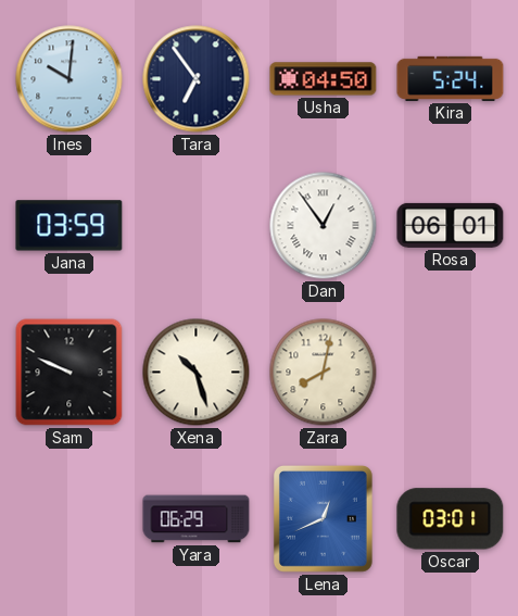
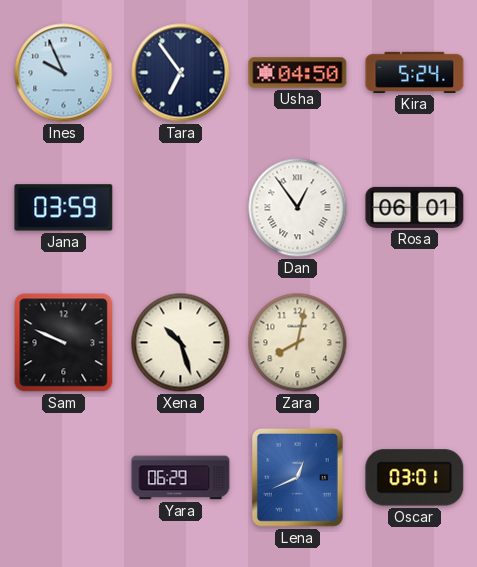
Ines: 10:01 -> 9:56 (64, 73)
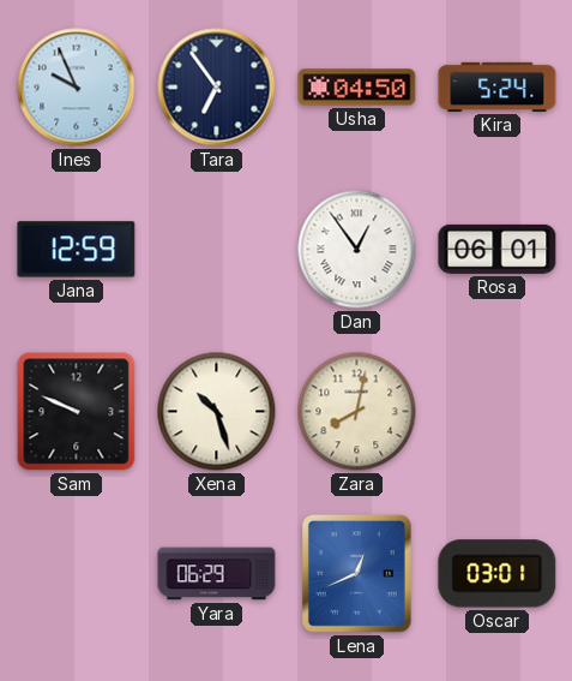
Jana: 03:59 -> 12:59 (77, 250)
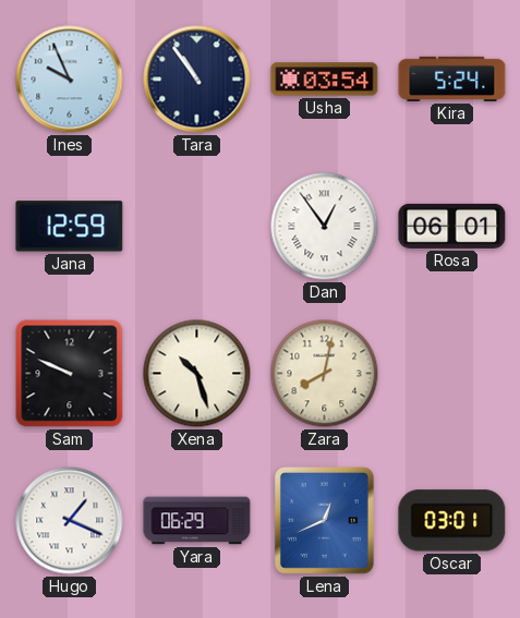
Tara: 6:54 -> 10:54 (197, 80)
Usha: 04:50 -> 03:54 (325, 80)
Hugo: none -> 1:19 (70, 521)
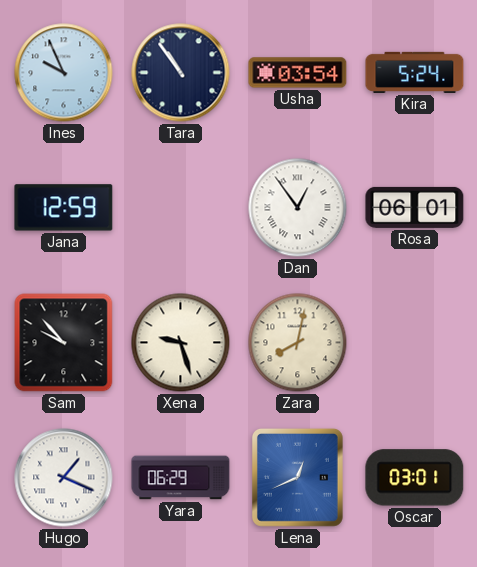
Sam: 9:49 -> 9:53 (64, 343)
Xena: 10:27 -> 9:27 (181, 343)
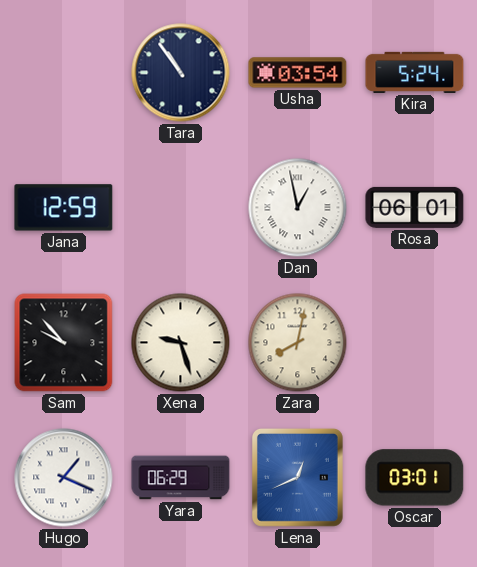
Ines: 9:56 -> none (64, 73)
Dan: 12:54 -> 12:58 (298, 208)
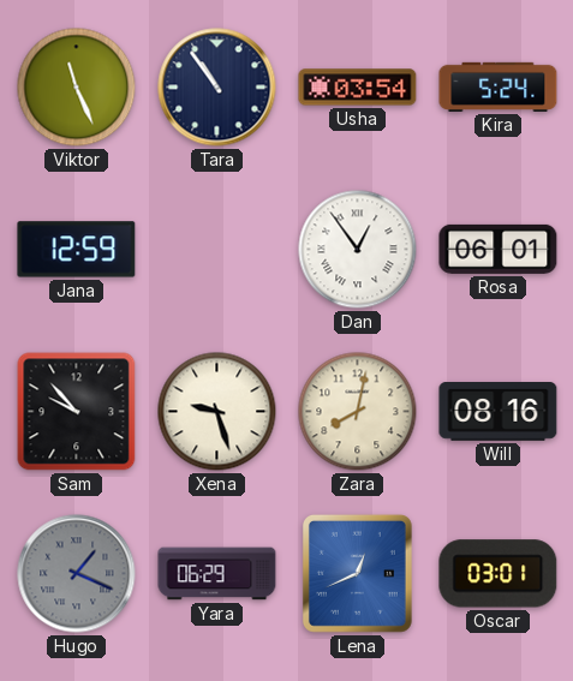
Viktor: none -> 11:26 (77, 88)
Dan: 12:58 -> 12:54 (358, 250)
Will: none -> 08:16 (499, 412)
Hugo dial: white -> grey (77, 574)
